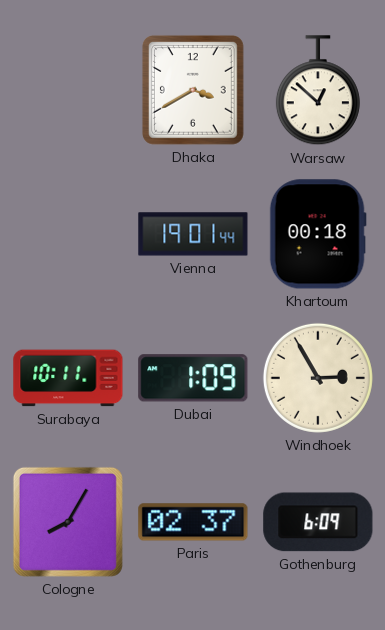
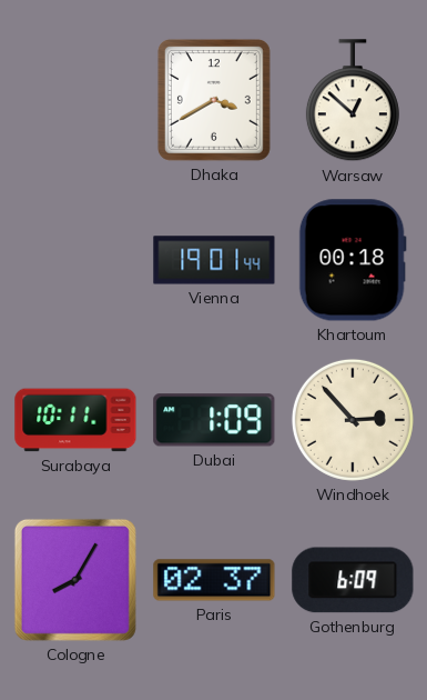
Windhoek: 2:55 -> 2:53 (353, 420)
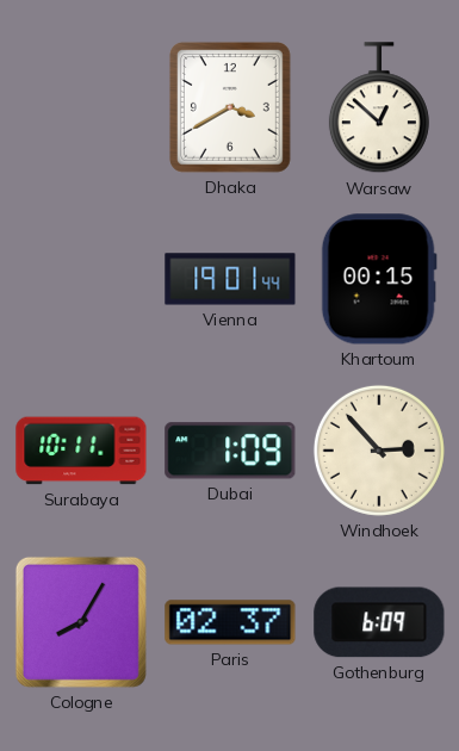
Khartoum: 00:18 -> 00:15 (379, 279)
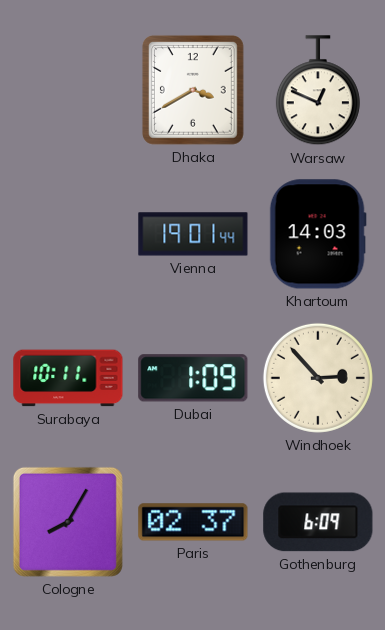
Warsaw: 12:52 -> 12:49 (318, 91)
Khartoum: 00:15 -> 14:03 (318, 234)
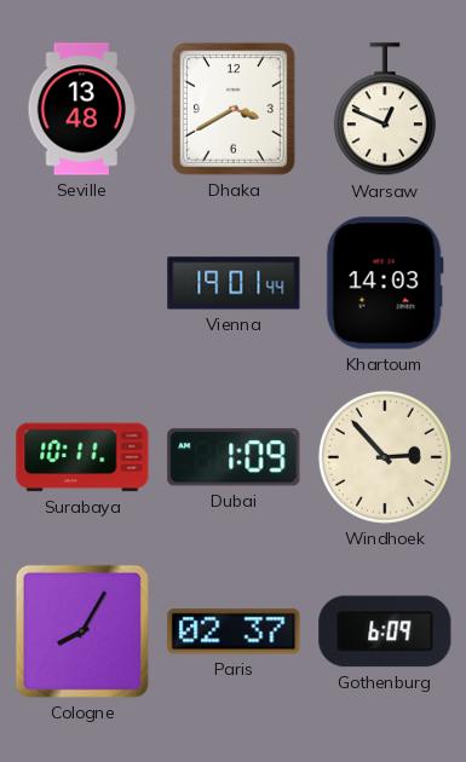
Seville: none -> 13:48 (82, 109)
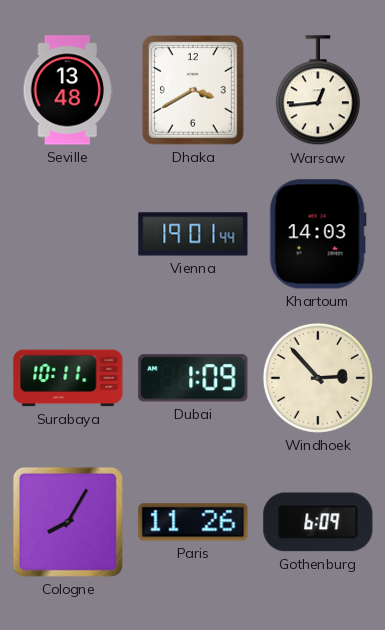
Warsaw: 12:49 -> 12:44 (318, 91)
Paris: 02:37 -> 11:26 (193, 522)
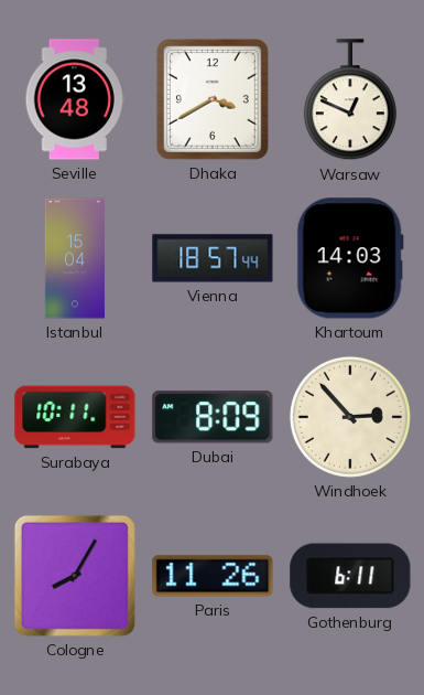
Warsaw: 12:44 -> 12:49 (350, 100)
Istanbul: none -> 15:04 (74, 258)
Vienna: 19:01 -> 18:57 (213, 258)
Dubai: 1:09 -> 8:09 (213, 417)
Gothenburg: 6:09 -> 6:11 (350, 576)
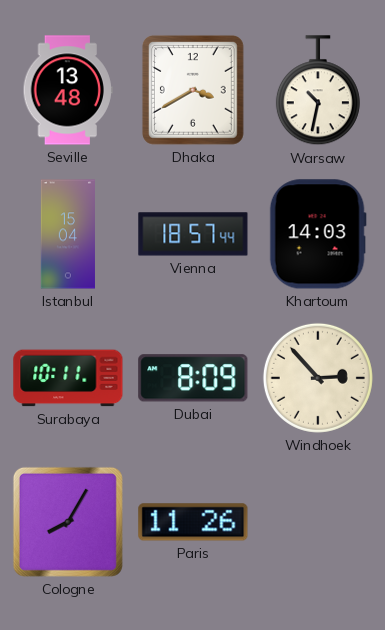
Warsaw: 12:49 -> 10:32 (318, 91)
Gothenburg: 6:11 -> none (350, 576)
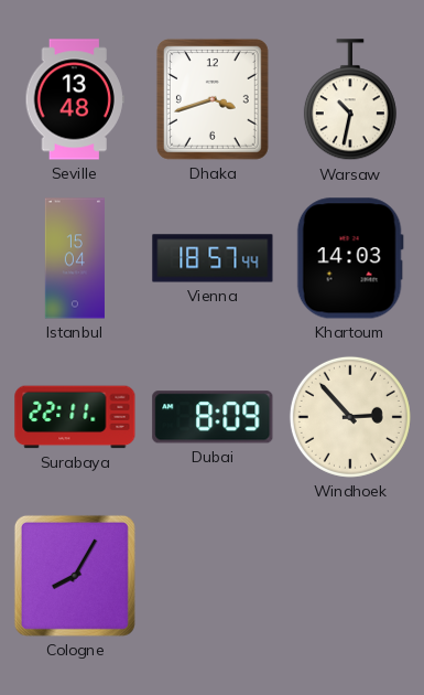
Dhaka: 3:40 -> 3:42 (213, 99)
Surabaya: 10:11 -> 22:11 (75, 417)
Paris: 11:26 -> none (193, 522)
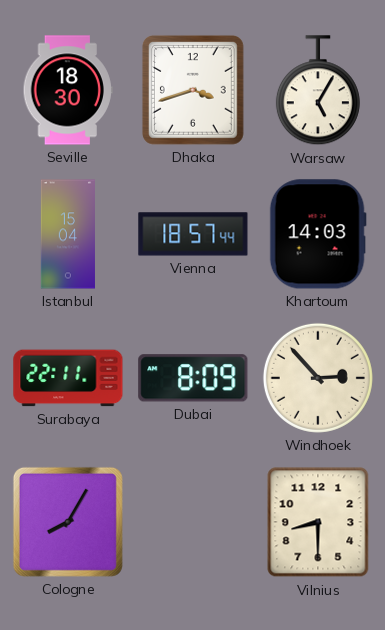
Seville: 13:48 -> 18:30 (68, 90)
Warsaw: 10:32 -> 5:05 (318, 91)
Vilnius: none -> 8:30 (318, 522)
